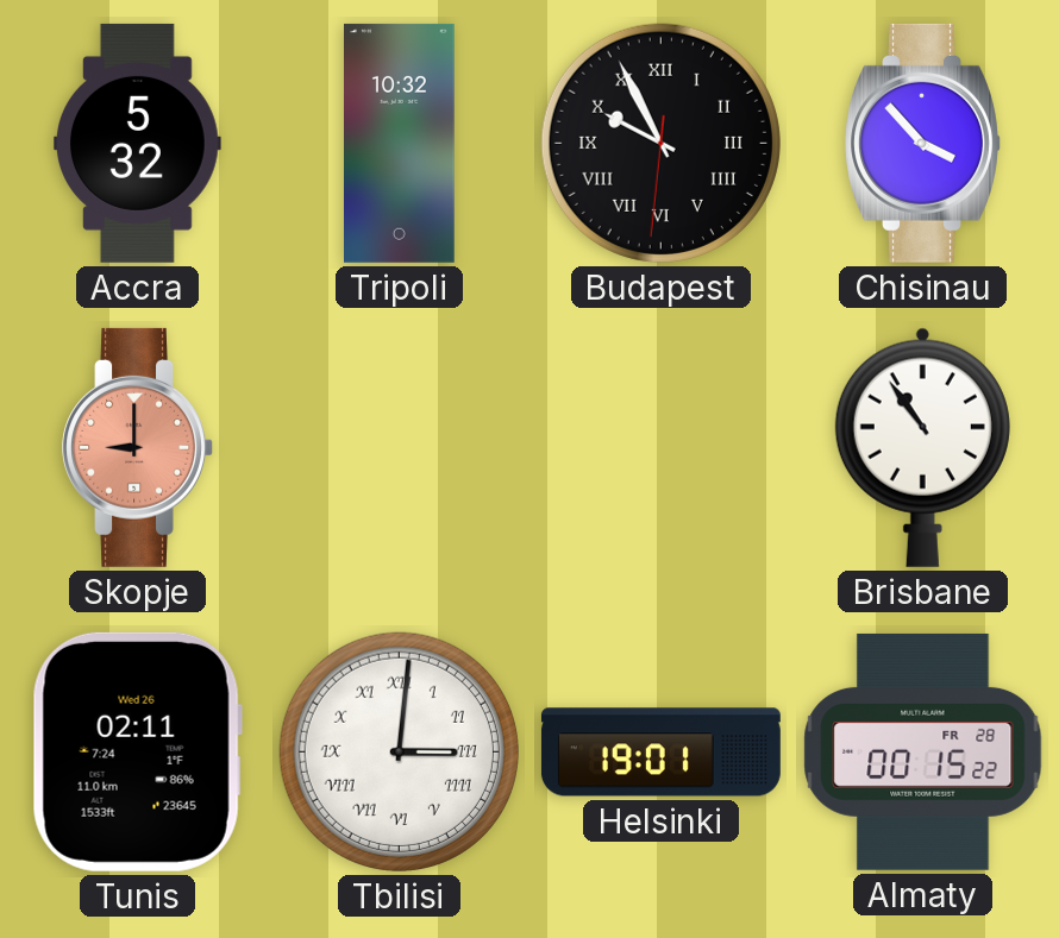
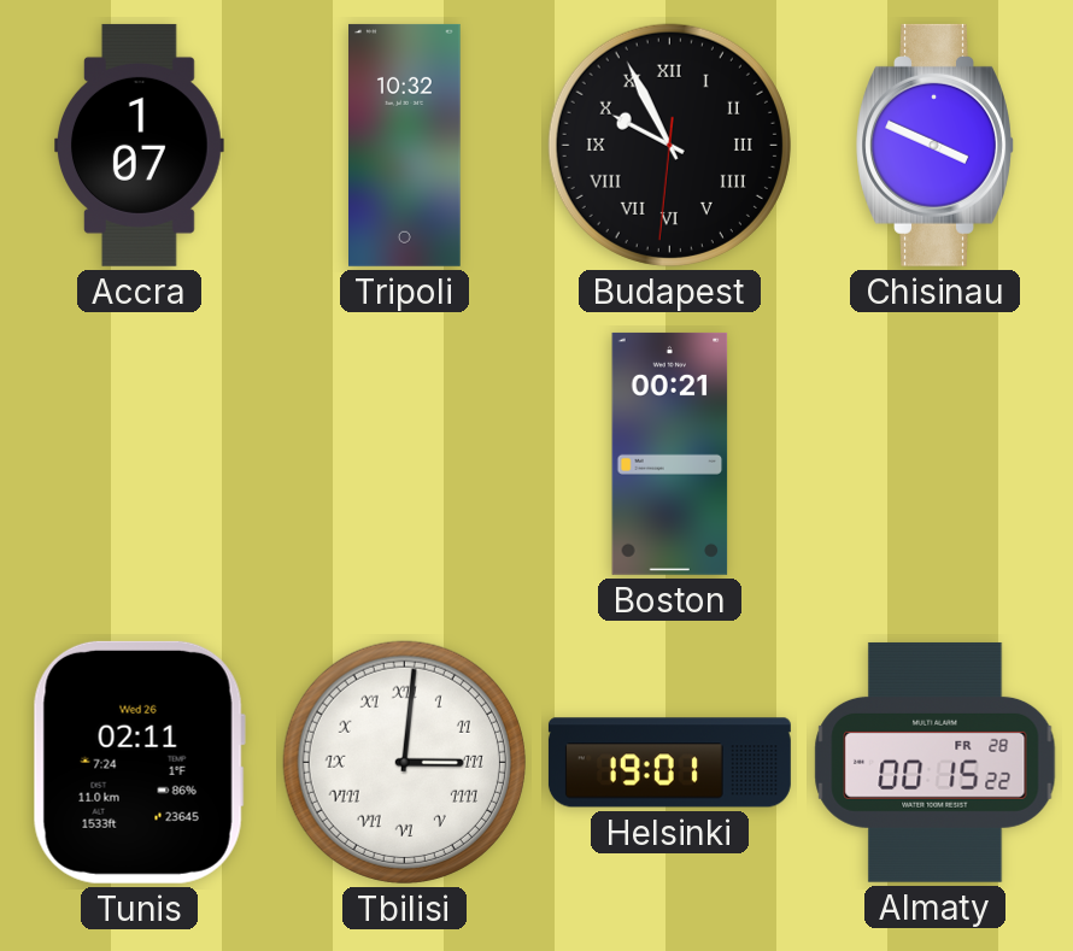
Accra: 5:32 -> 1:07 (140, 145)
Chisinau: 3:53 -> 3:49 (936, 145)
Skopje: 9:00 -> none (137, 447)
Boston: none -> 00:21 (670, 453)
Brisbane: 10:54 -> none (922, 447)
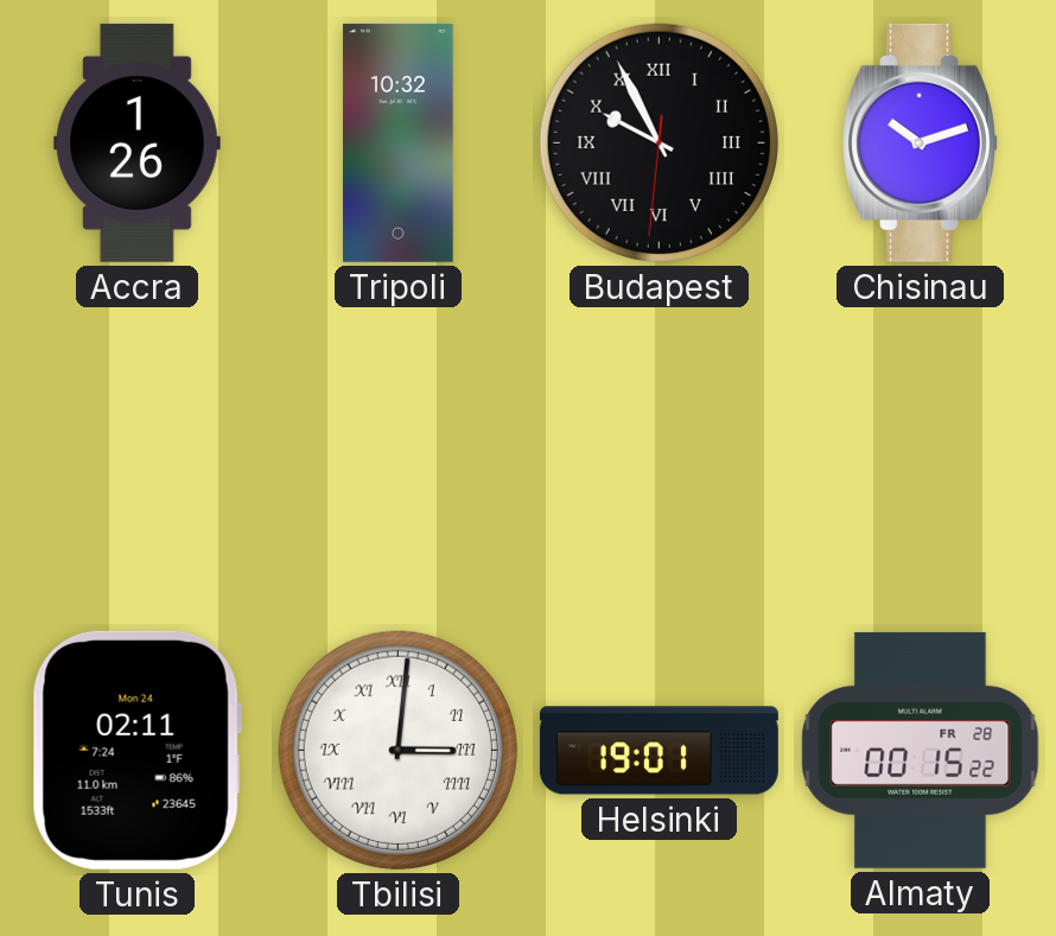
Accra: 1:07 -> 1:26 (138, 142)
Chisinau: 3:49 -> 10:12 (921, 142)
Boston: 00:21 -> none (670, 453)
Tunis date: Wed 26 -> Mon 24 (136, 750)
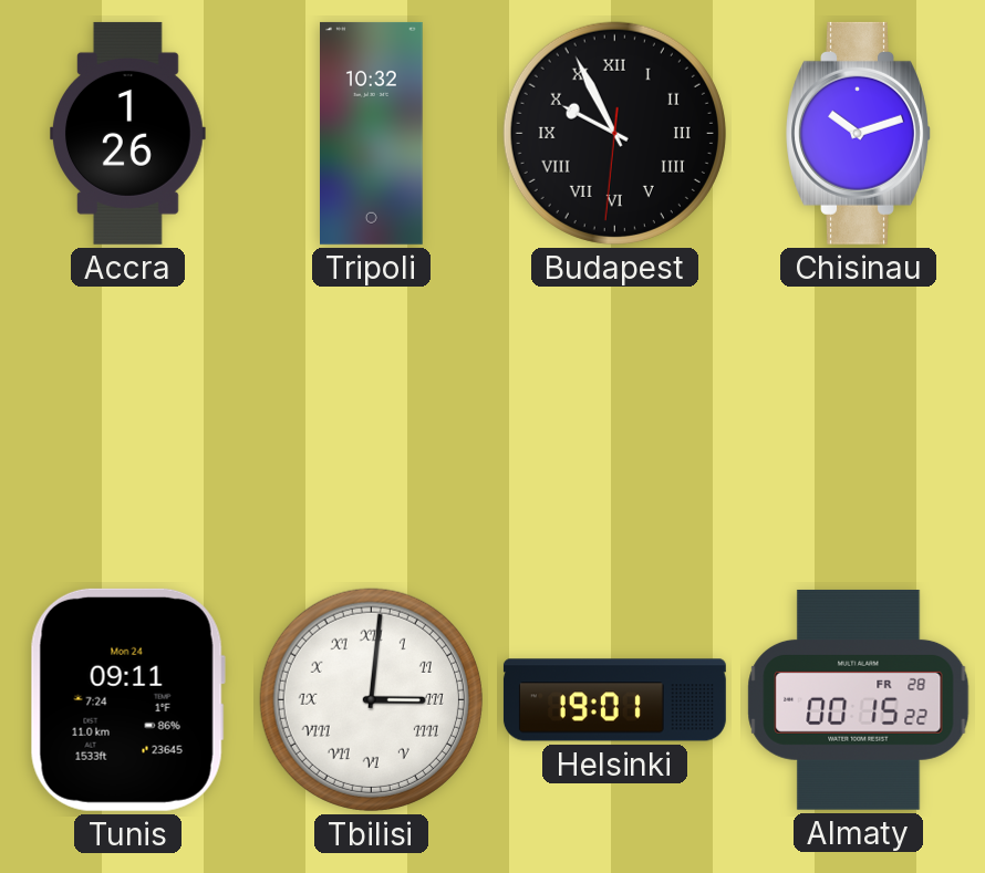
Tunis: 02:11 -> 09:11 (127, 699)
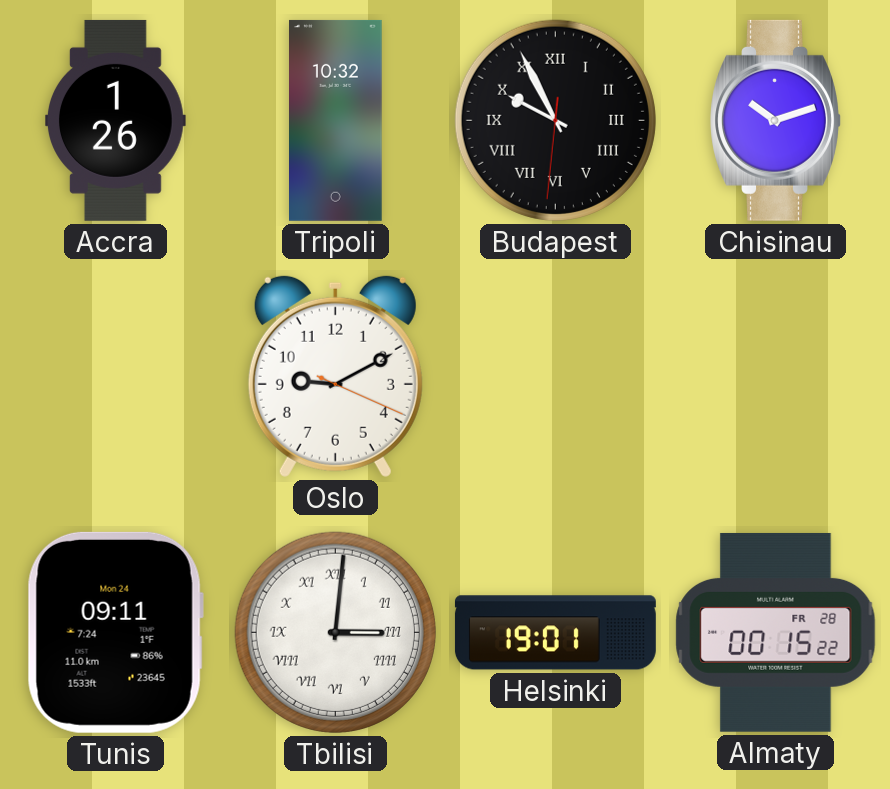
Oslo: none -> 9:10 (335, 376)
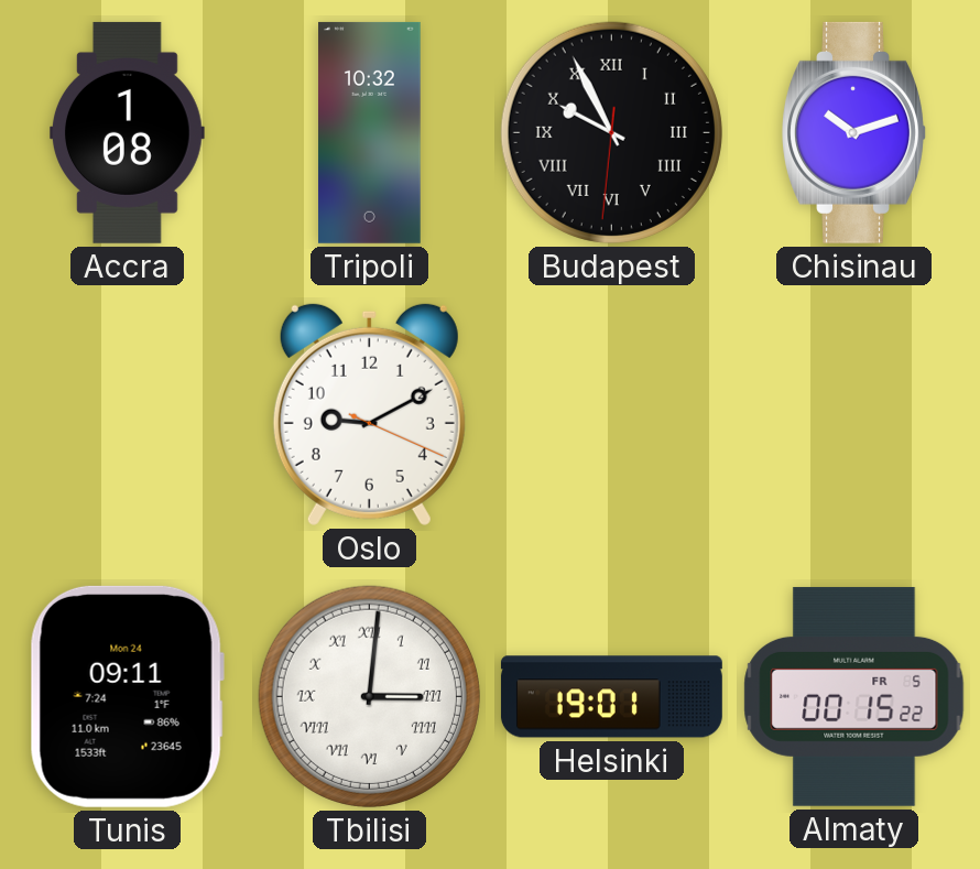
Accra: 1:26 -> 1:08 (128, 132)
Almaty date: FR 28 -> FR 5 (854, 696)
